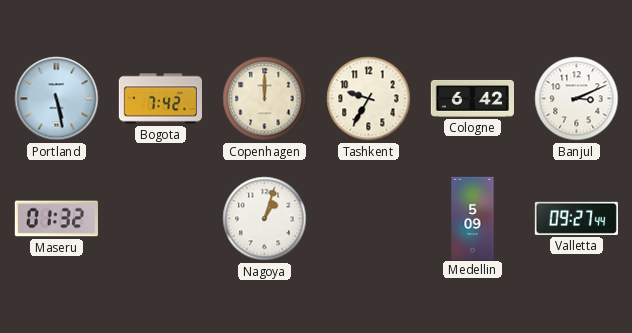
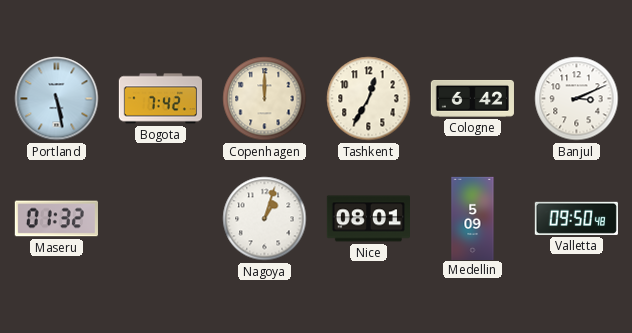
Tashkent: 9:35 -> 12:35 (369, 99)
Nice: none -> 08:01 (368, 219)
Valletta: 09:27 -> 09:50 (576, 218)
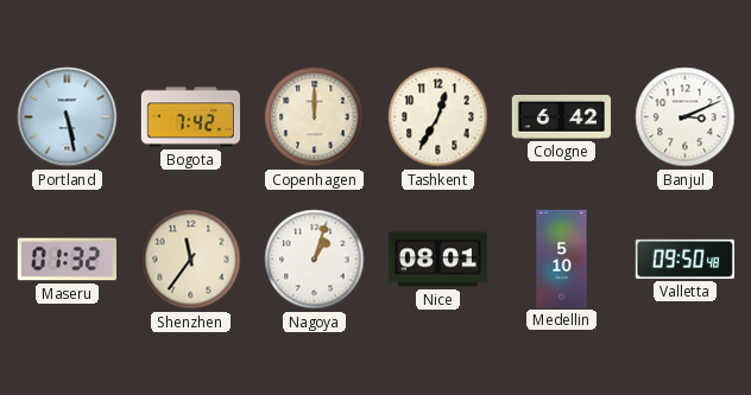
Shenzhen: none -> 11:36 (191, 260)
Medellin: 5:09 -> 5:10 (562, 259)
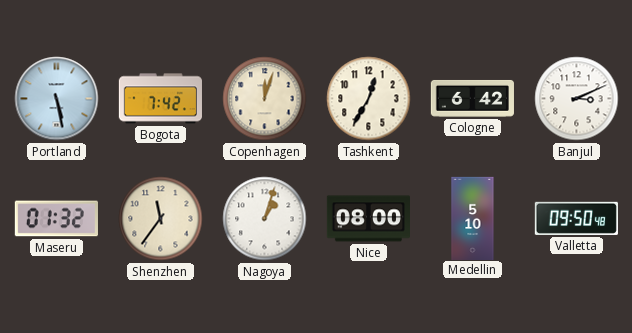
Copenhagen: 12:00 -> 12:03 (265, 99)
Nice: 08:01 -> 08:00 (368, 219)
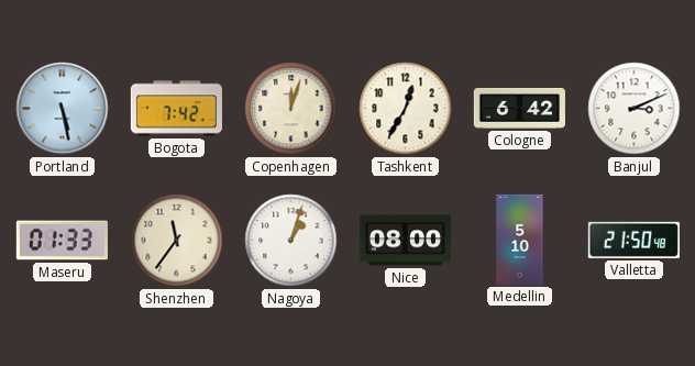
Maseru: 01:32 -> 01:33 (62, 241)
Valletta: 09:50 -> 21:50 (633, 240)
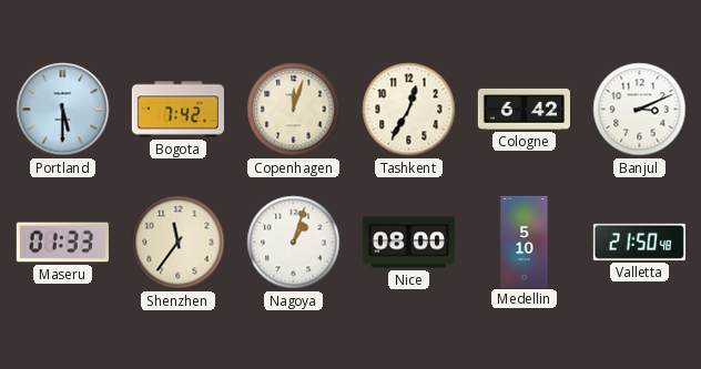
Portland: 5:28 -> 5:30 (63, 110)
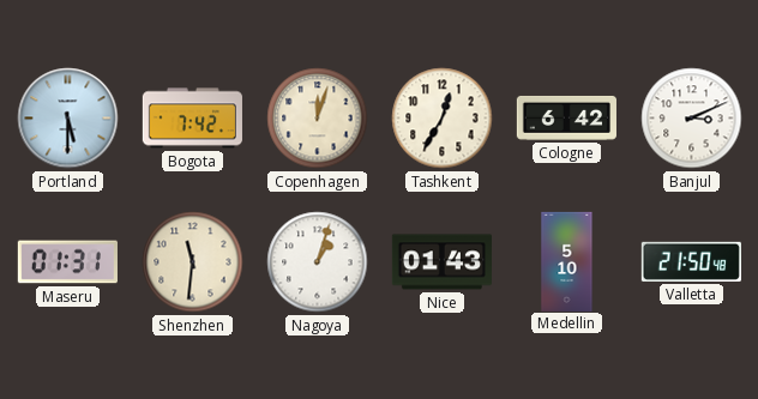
Maseru: 01:33 -> 01:31 (67, 262)
Shenzhen: 11:36 -> 11:31 (193, 262)
Nice: 08:00 -> 01:43 (441, 262)
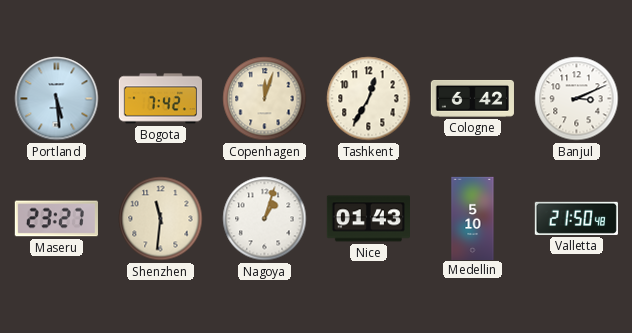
Portland: 5:30 -> 5:29 (57, 99)
Maseru: 01:31 -> 23:27 (56, 219)
